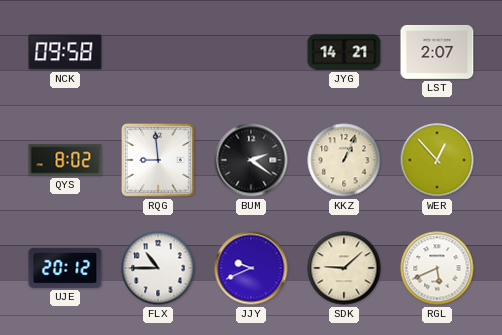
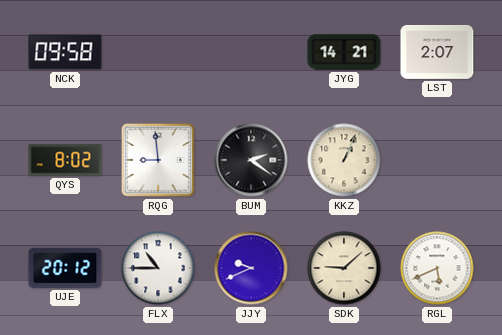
WER: 12:53 -> none (437, 160)
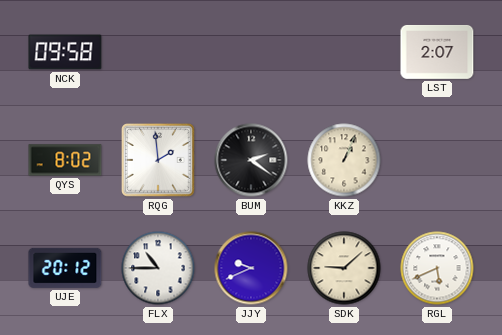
JYG: 14:21 -> none (344, 52)
RQG: 8:59 -> 1:59 (159, 161)
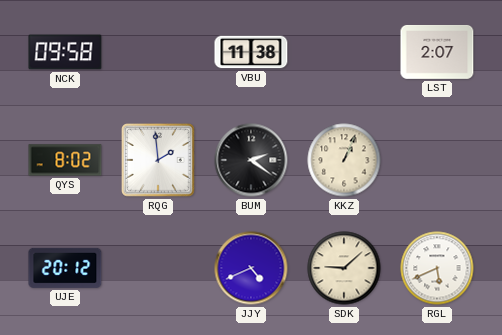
VBU: none -> 11:38 (251, 52)
FLX: 10:45 -> none (158, 268)
JJY: 9:41 -> 4:41 (251, 268)
